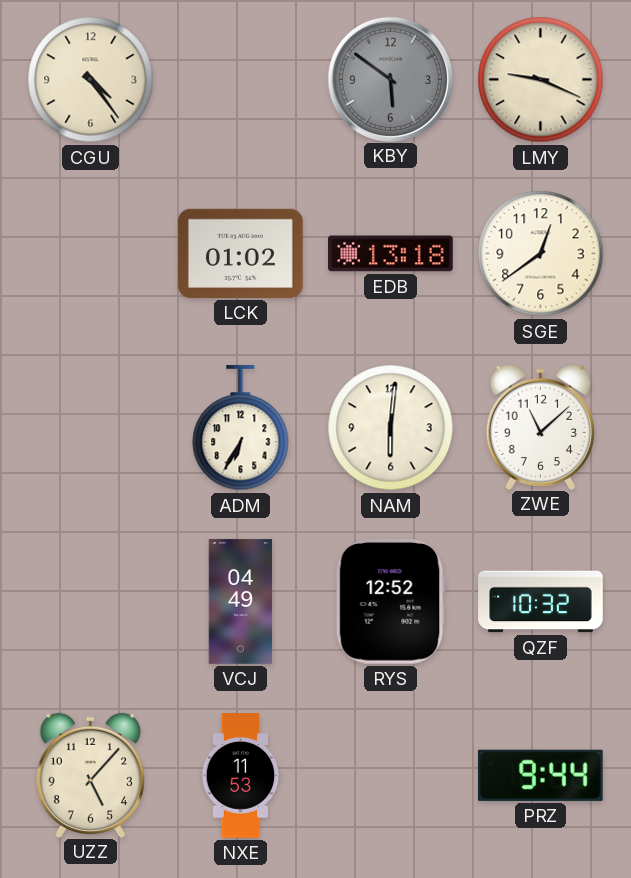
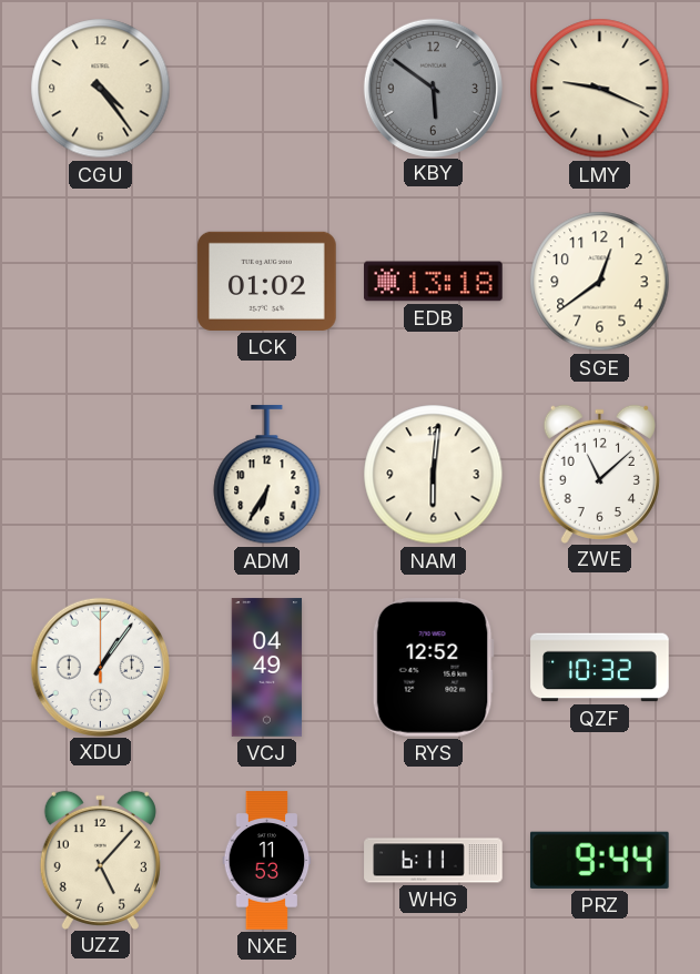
XDU: none -> 1:06 (100, 667)
WHG: none -> 6:11 (434, 861)
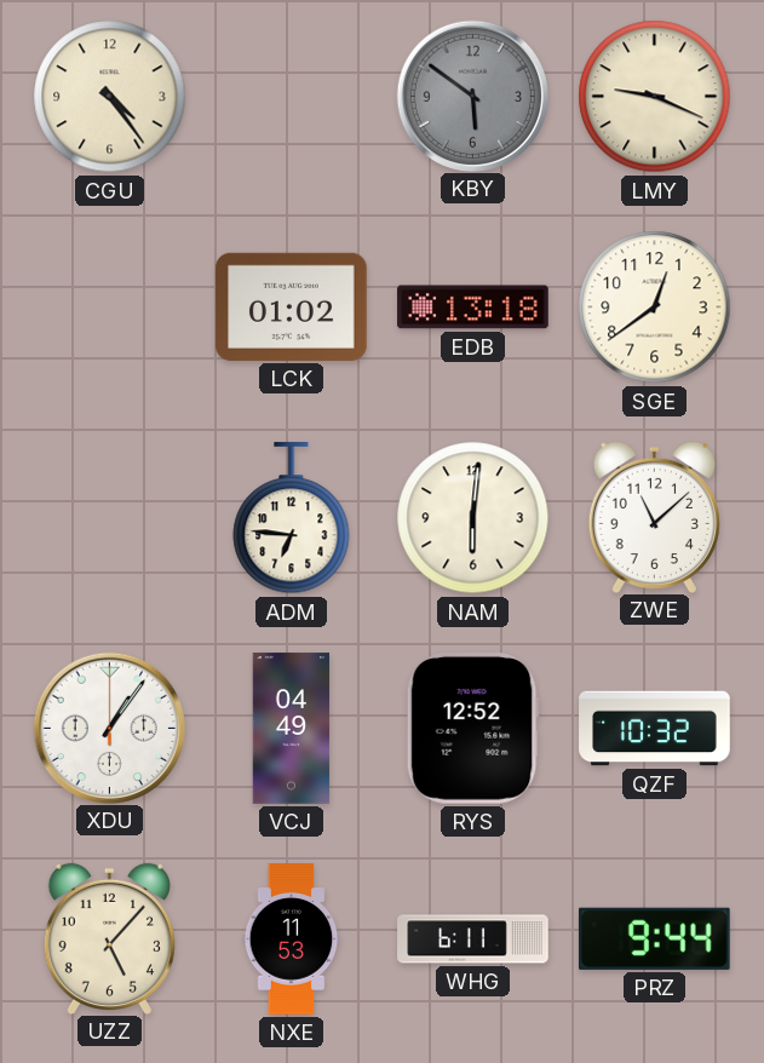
ADM: 6:35 -> 6:46 (292, 518)
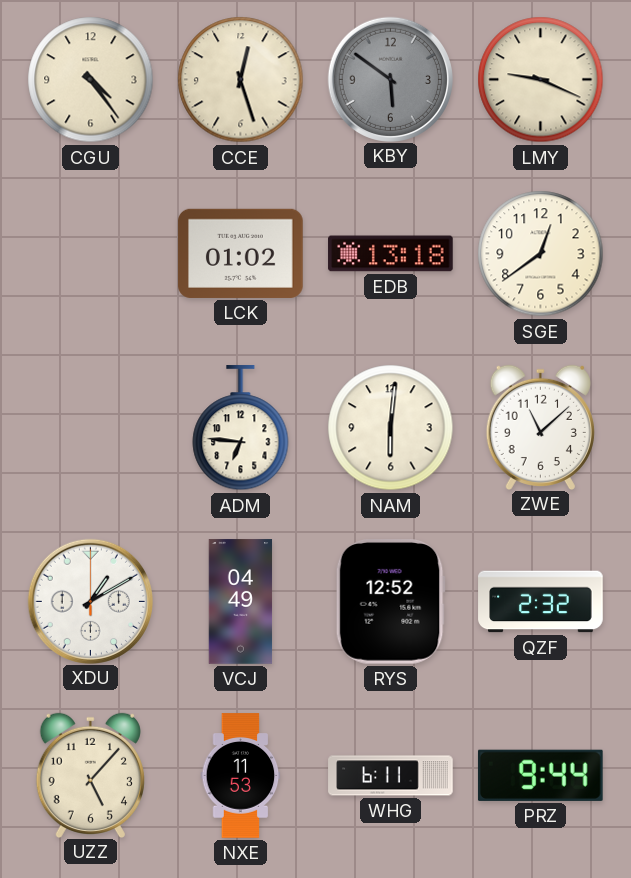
CCE: none -> 12:27 (241, 80)
XDU: 1:06 -> 1:10 (90, 601)
QZF: 10:32 -> 2:32 (541, 602)
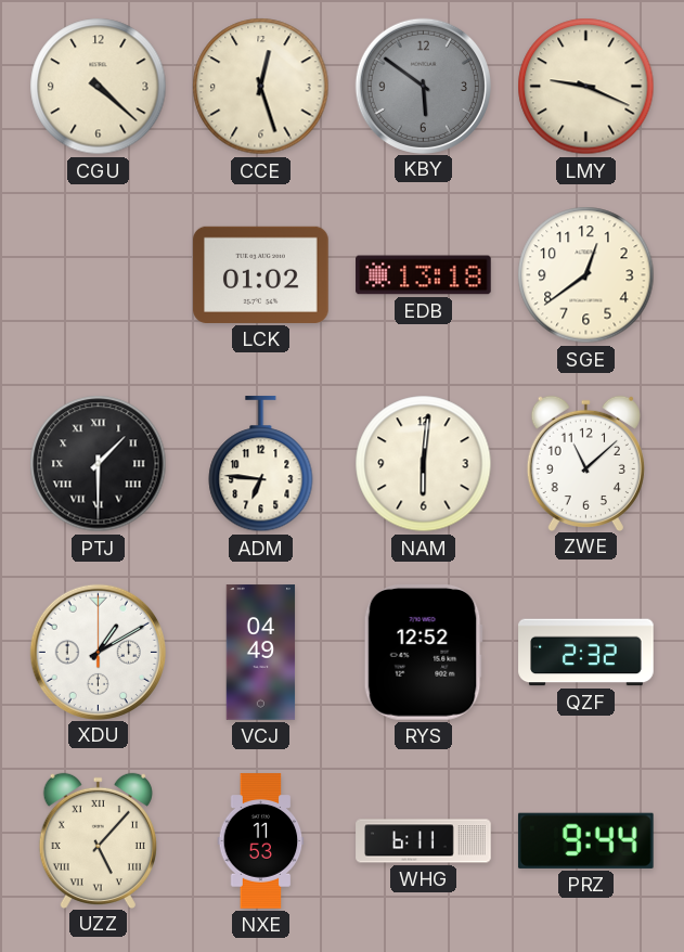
CGU: 4:24 -> 4:22 (99, 87)
PTJ: none -> 1:30 (99, 464)
UZZ numerals: Arabic -> Roman (98, 840)
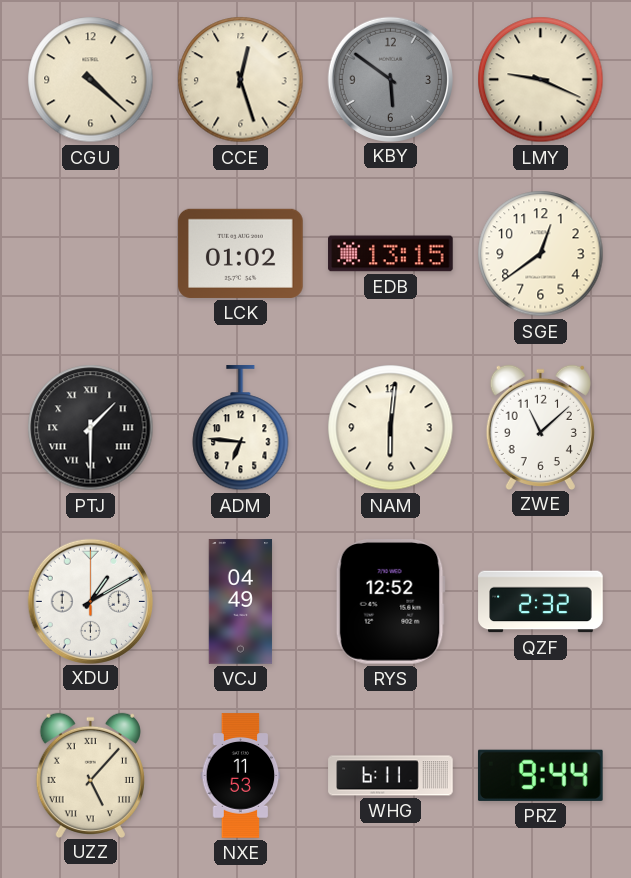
EDB: 13:18 -> 13:15 (391, 254)
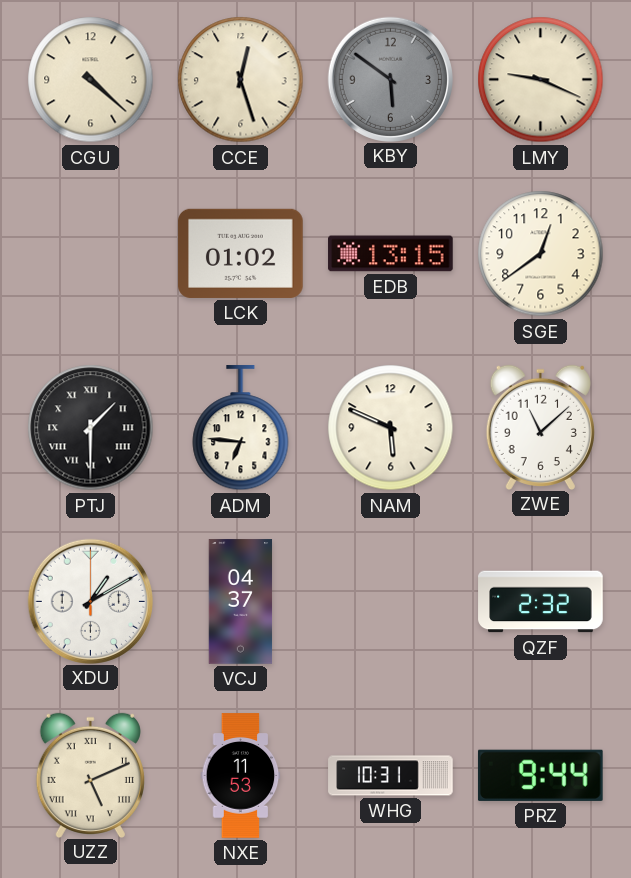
NAM: 6:01 -> 5:49 (391, 428)
VCJ: 04:49 -> 04:37 (241, 602)
RYS: 12:52 -> none (390, 602)
UZZ: 5:07 -> 5:11 (90, 775)
WHG: 6:11 -> 10:31 (391, 776)
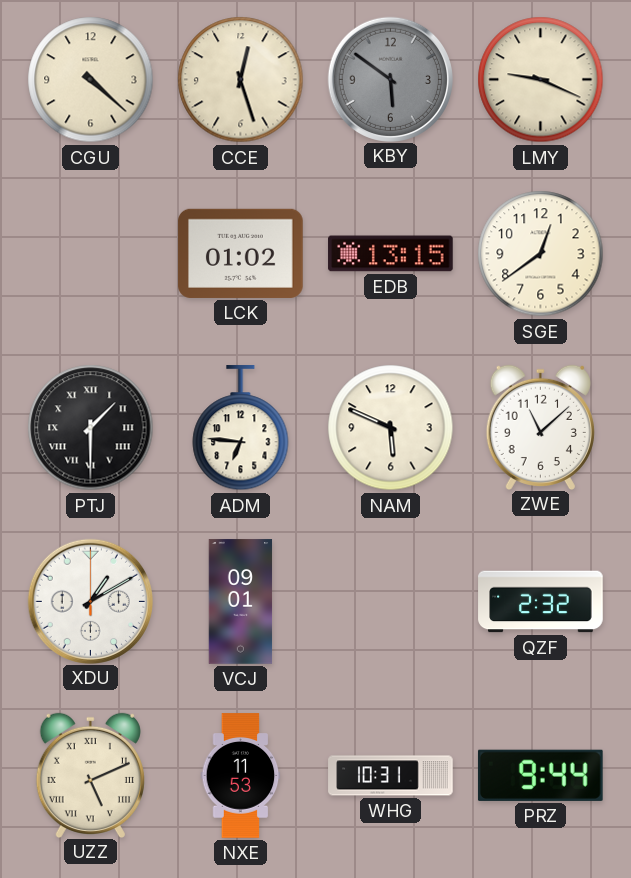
VCJ: 04:37 -> 09:01 (241, 602)
